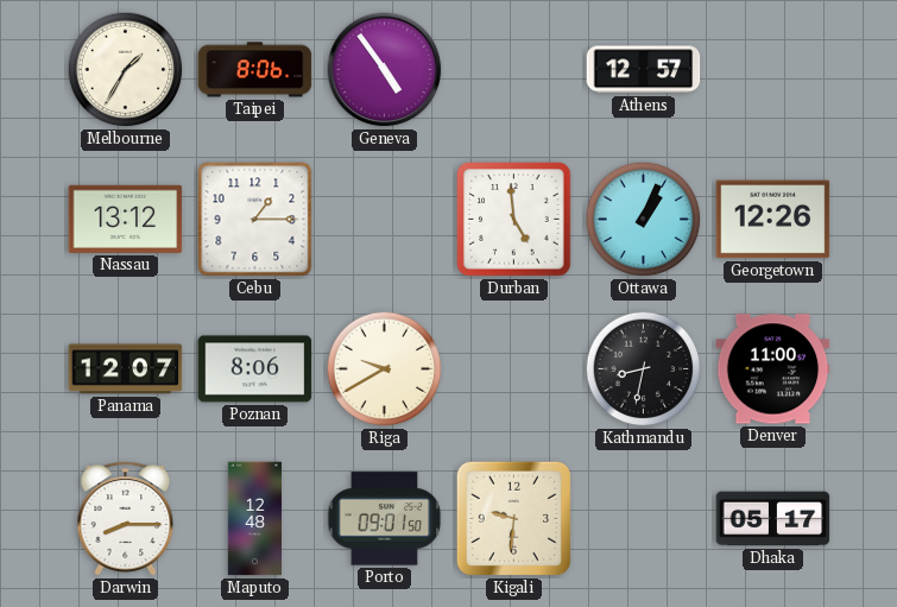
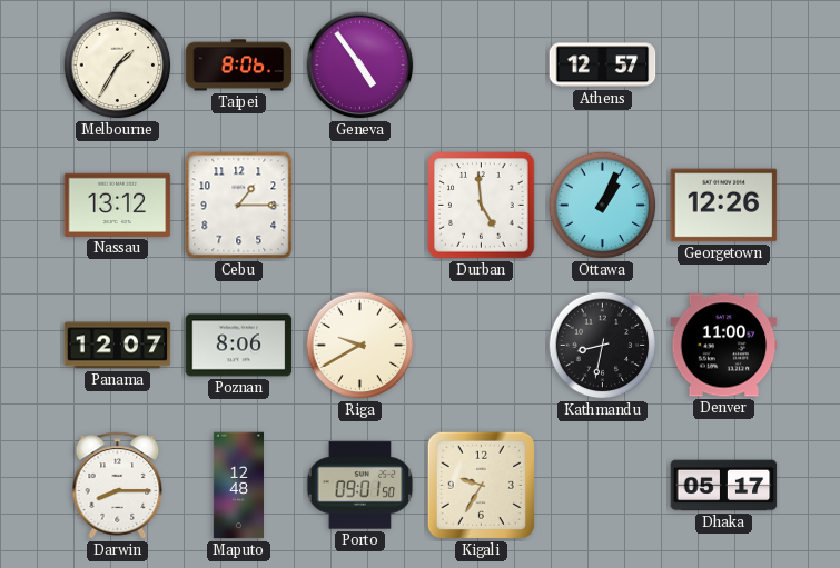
Kigali: 9:31 -> 9:35 (481, 485)
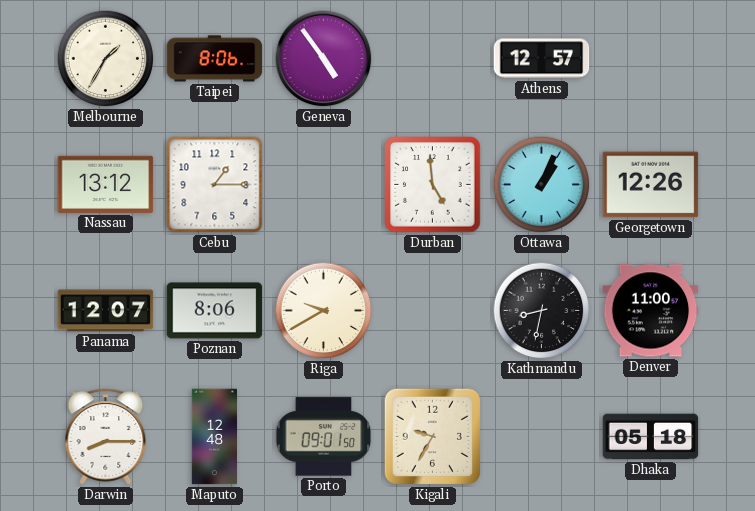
Dhaka: 05:17 -> 05:18 (651, 437)
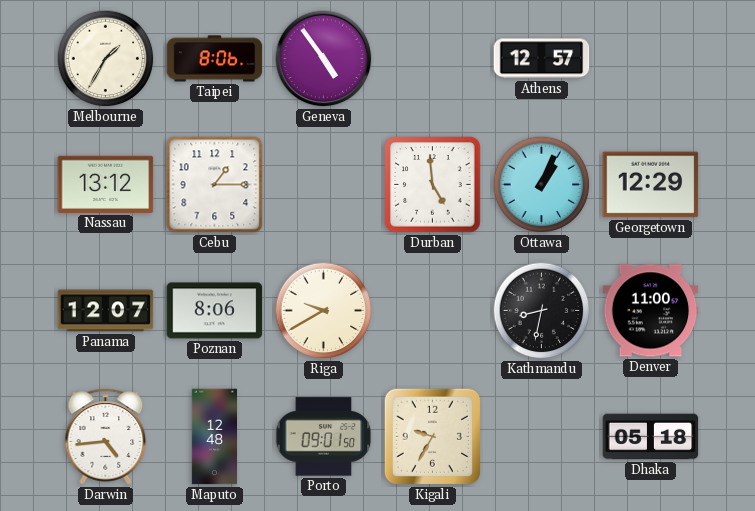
Georgetown: 12:26 -> 12:29 (651, 185)
Darwin: 8:15 -> 4:44 (106, 437)
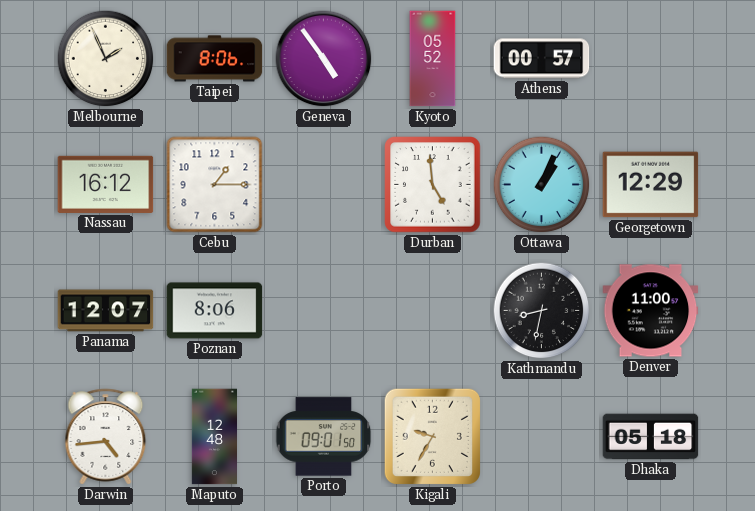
Melbourne: 1:35 -> 1:56 (106, 59)
Kyoto: none -> 05:52 (433, 59)
Athens: 12:57 -> 00:57 (542, 59)
Nassau: 13:12 -> 16:12 (106, 184)
Riga: 9:40 -> none (324, 311)
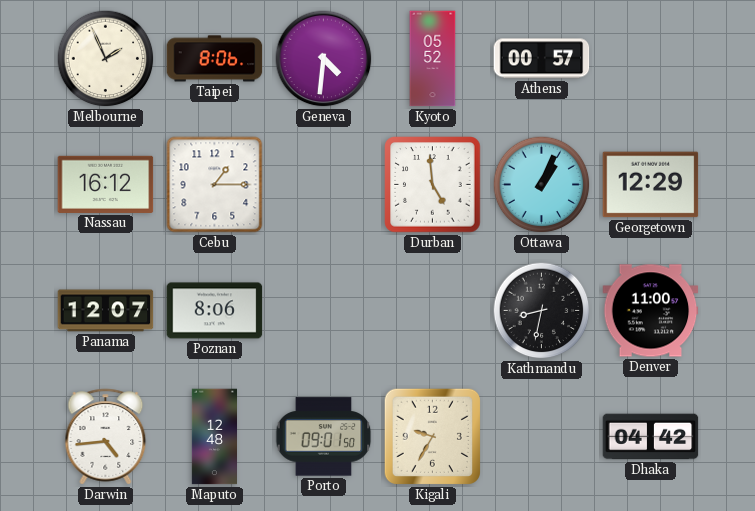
Geneva: 4:54 -> 4:31 (324, 59)
Dhaka: 05:18 -> 04:42 (651, 437)
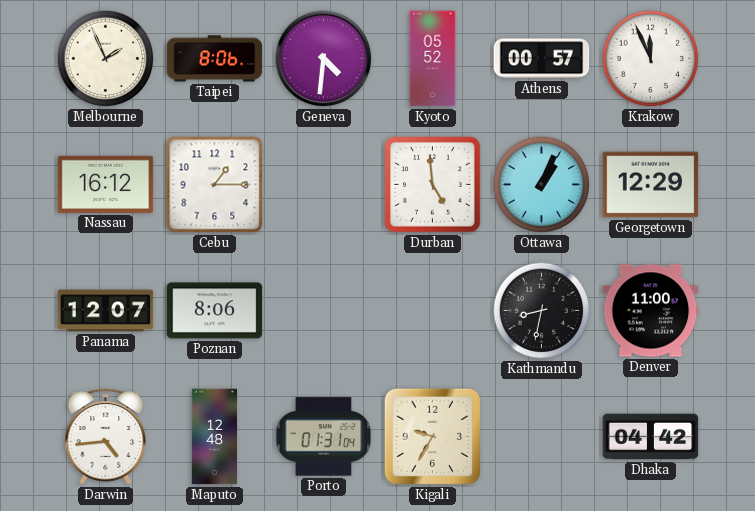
Krakow: none -> 11:56 (651, 59)
Porto: 09:01 -> 01:31 (324, 437)
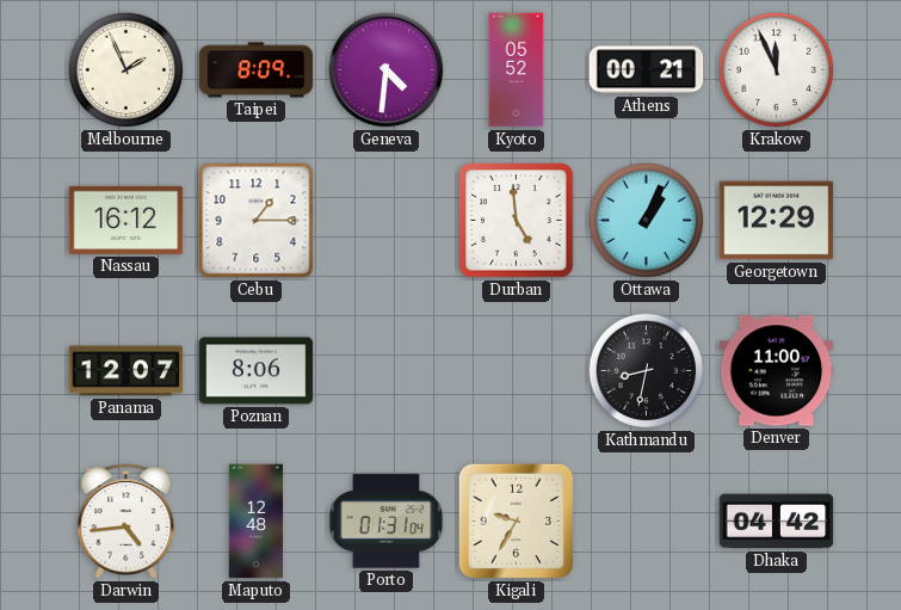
Taipei: 8:06 -> 8:09 (257, 70)
Athens: 00:57 -> 00:21 (647, 70)
